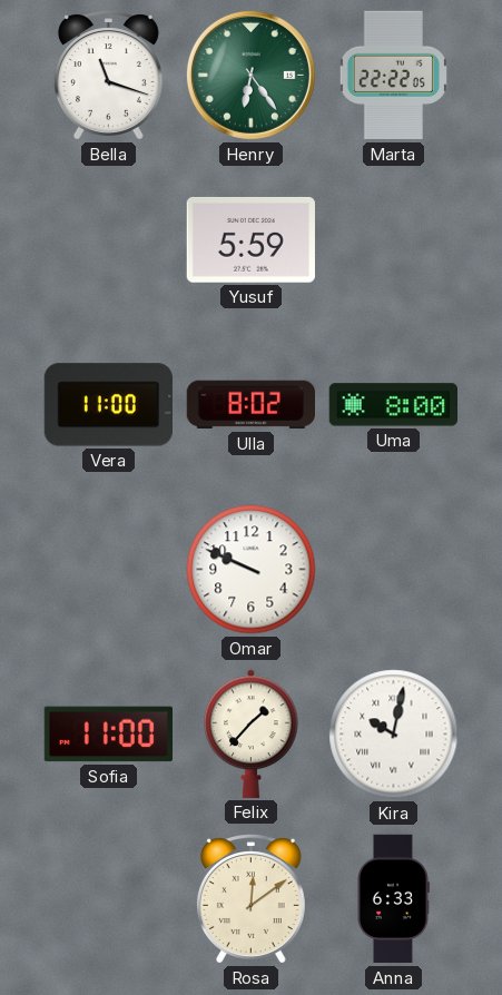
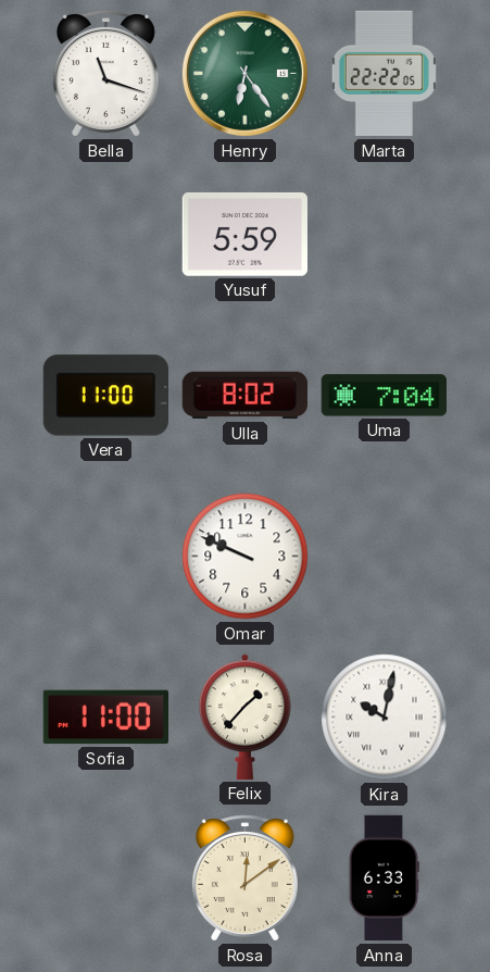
Uma: 8:00 -> 7:04 (384, 396)
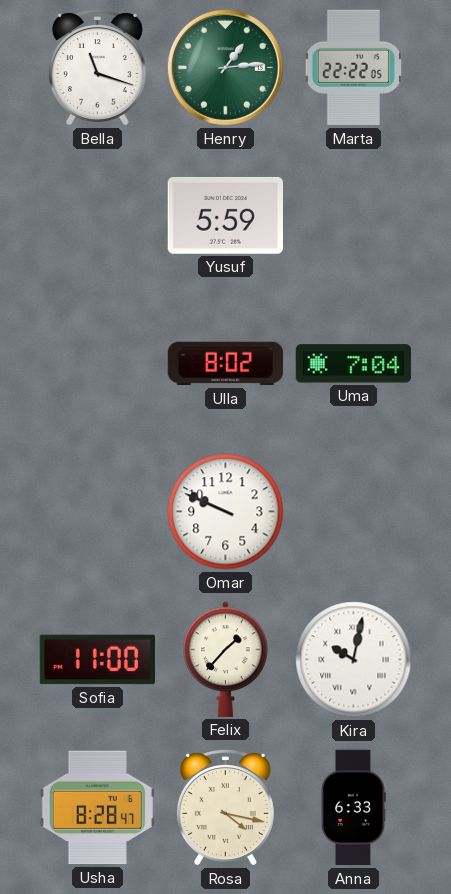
Henry: 6:24 -> 1:14 (225, 67)
Vera: 11:00 -> none (105, 396)
Usha: none -> 8:28 (97, 808)
Rosa: 12:09 -> 4:17 (225, 808)
